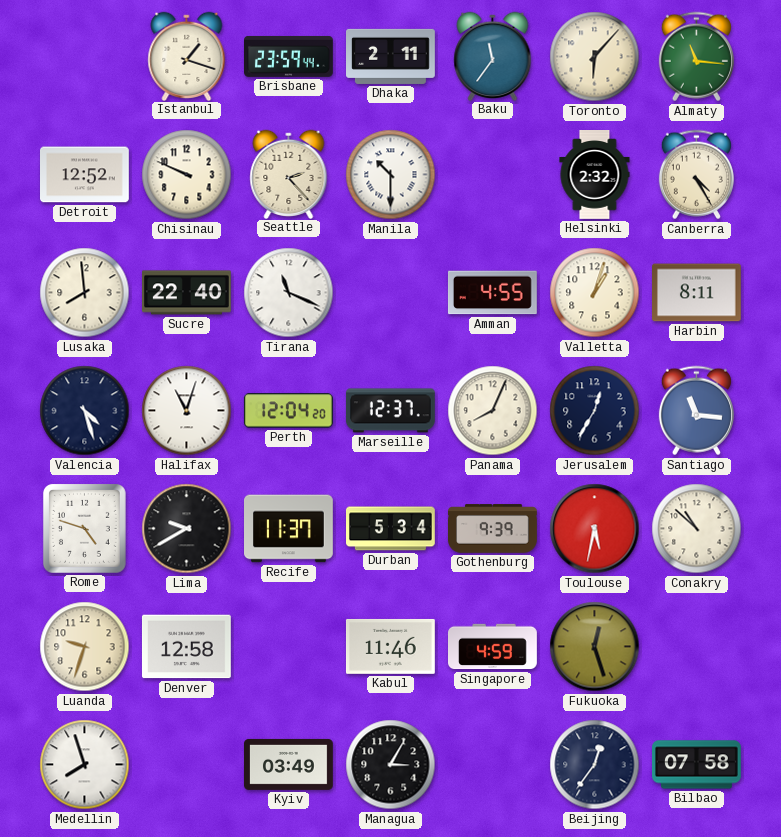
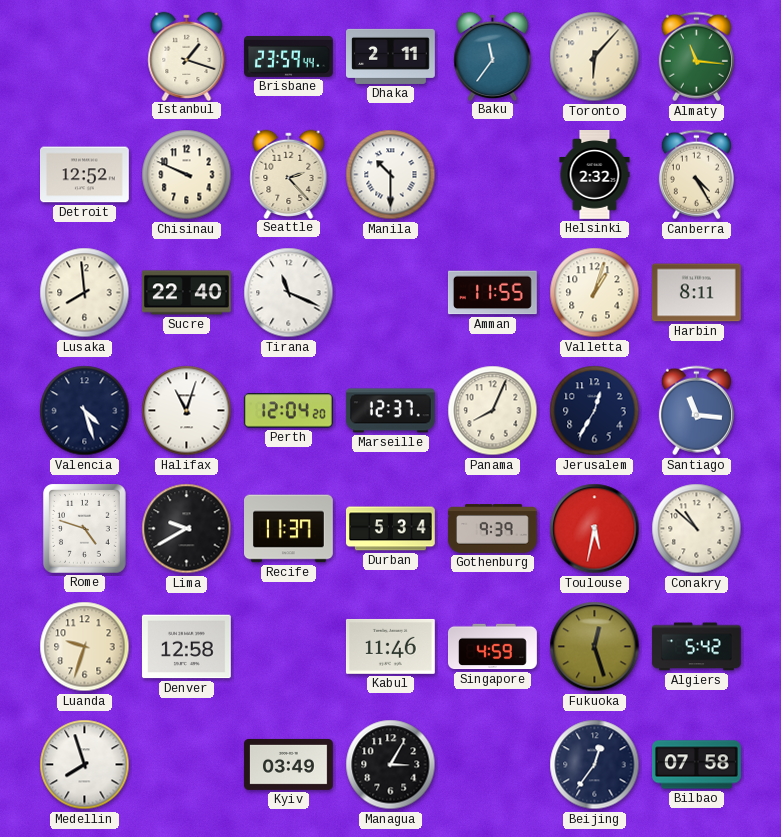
Amman: 4:55 -> 11:55 (492, 293)
Algiers: none -> 5:42 (697, 647)
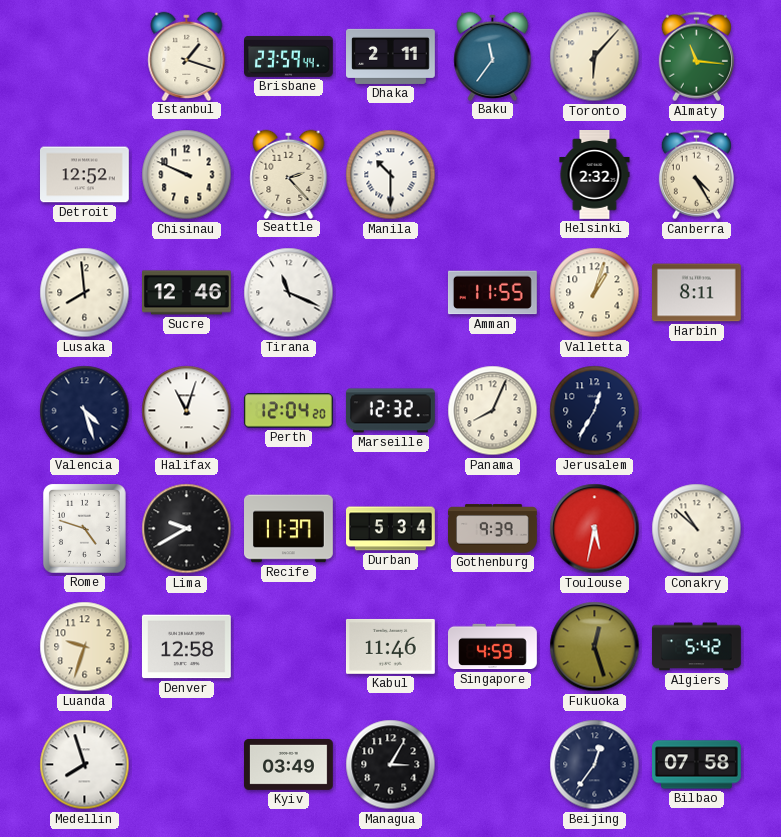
Sucre: 22:40 -> 12:46 (187, 293)
Marseille: 12:37 -> 12:32 (390, 411)
Santiago: 11:16 -> none (696, 411)
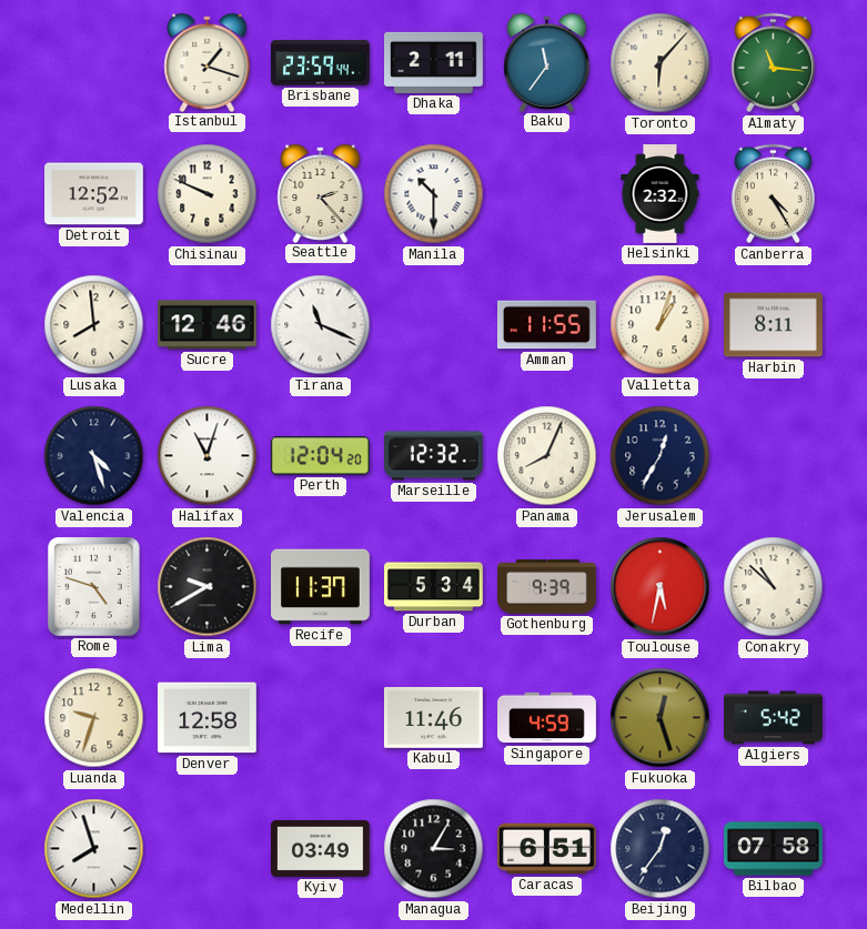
Caracas: none -> 6:51 (546, 849)
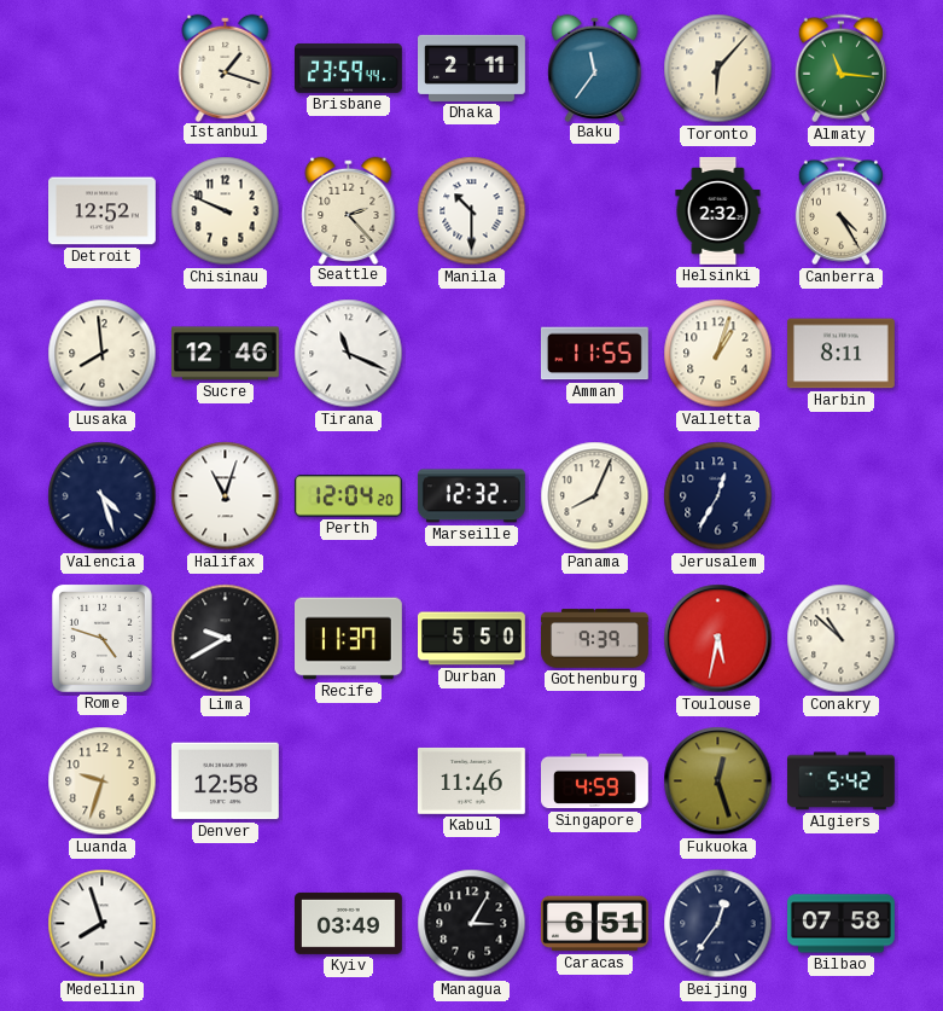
Durban: 5:34 -> 5:50 (472, 639)
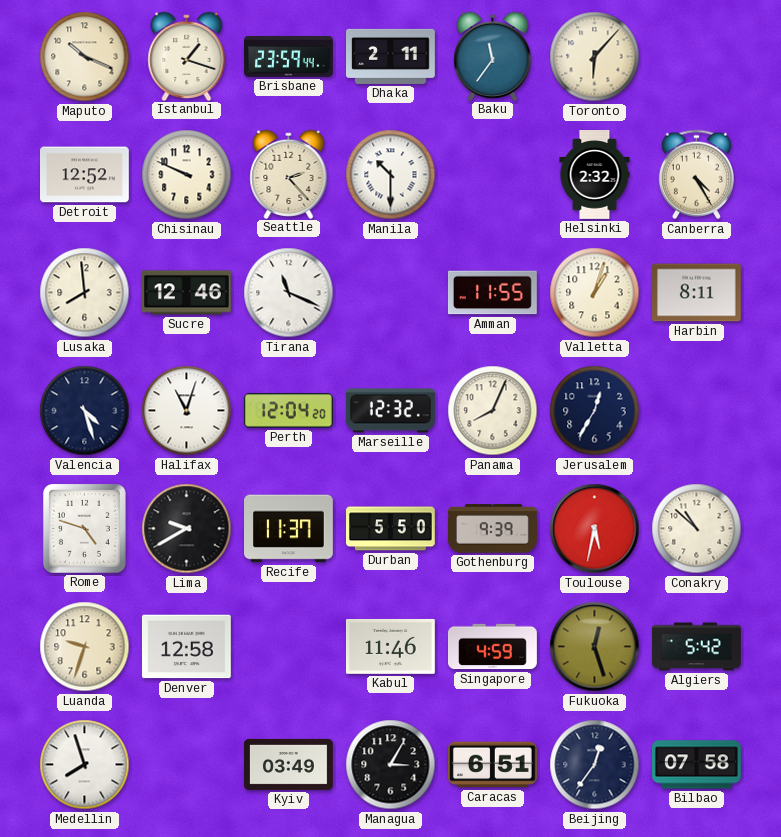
Maputo: none -> 10:19 (85, 57)
Almaty: 11:16 -> none (840, 69)
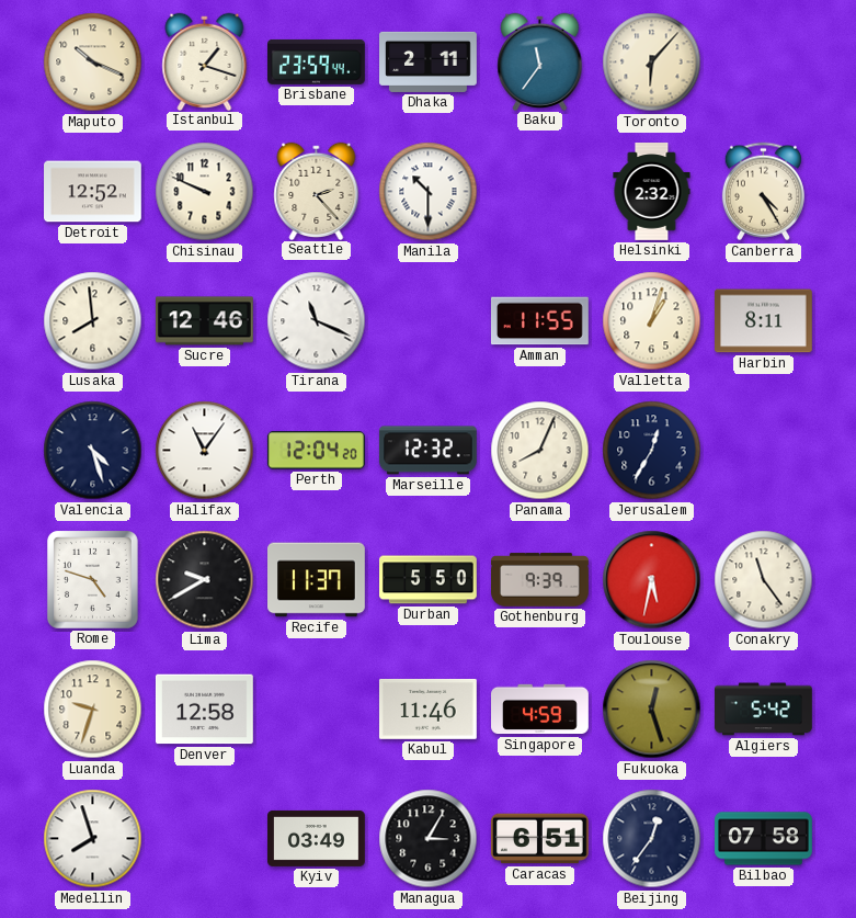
Halifax: 11:03 -> 11:06 (205, 451)
Conakry: 10:52 -> 11:24 (764, 580)
